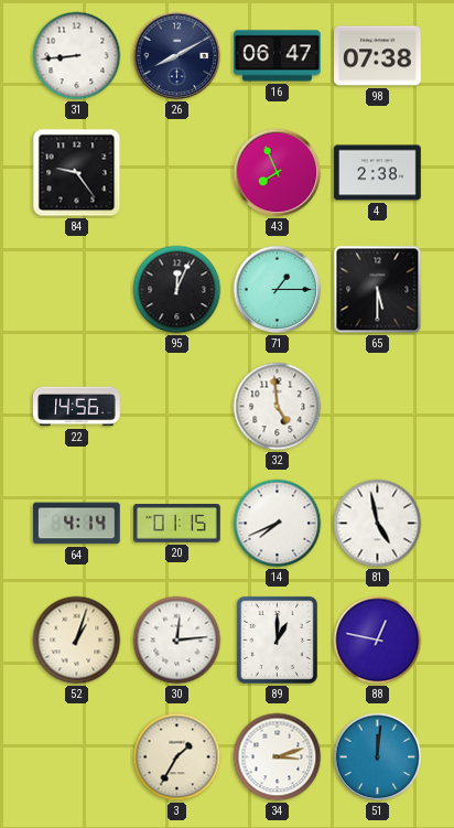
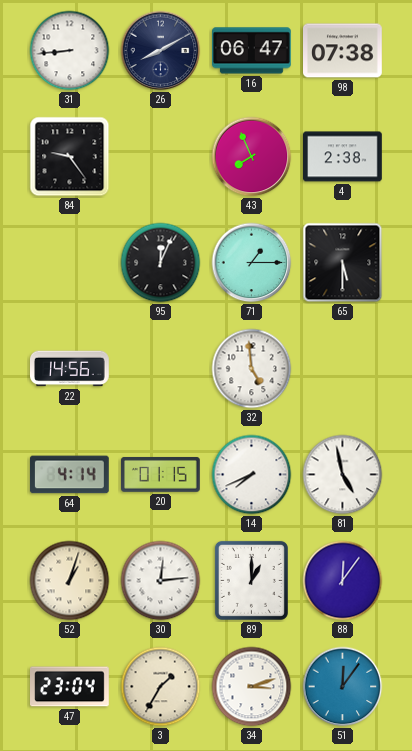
88: 12:47 -> 12:06 (343, 581)
47: none -> 23:04 (70, 687)
51: 12:01 -> 12:06 (343, 687)
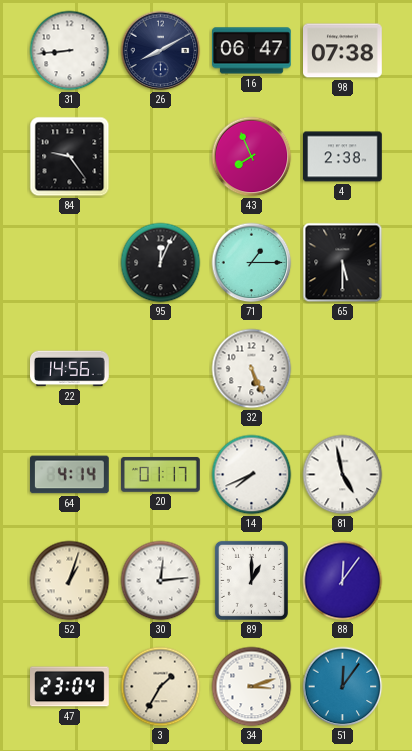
32: 4:59 -> 5:26 (252, 369)
20: 01:15 -> 01:17 (161, 474)
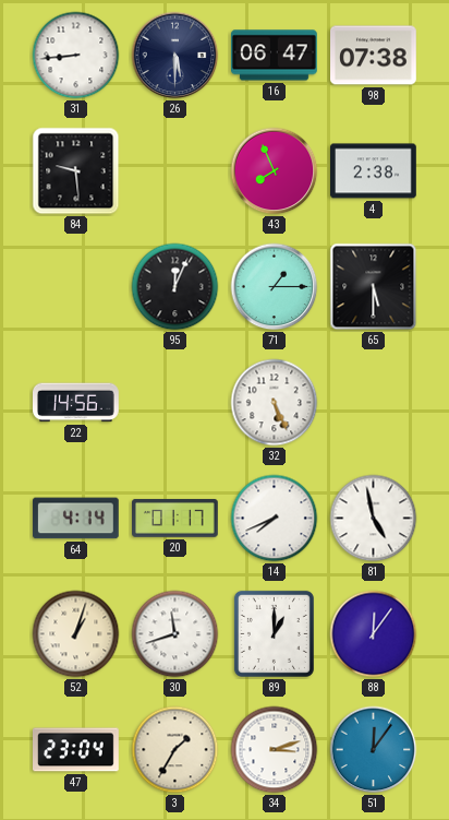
26: 8:10 -> 5:30 (175, 56)
84: 9:24 -> 9:29 (76, 171)
30: 12:14 -> 11:42 (175, 634)
